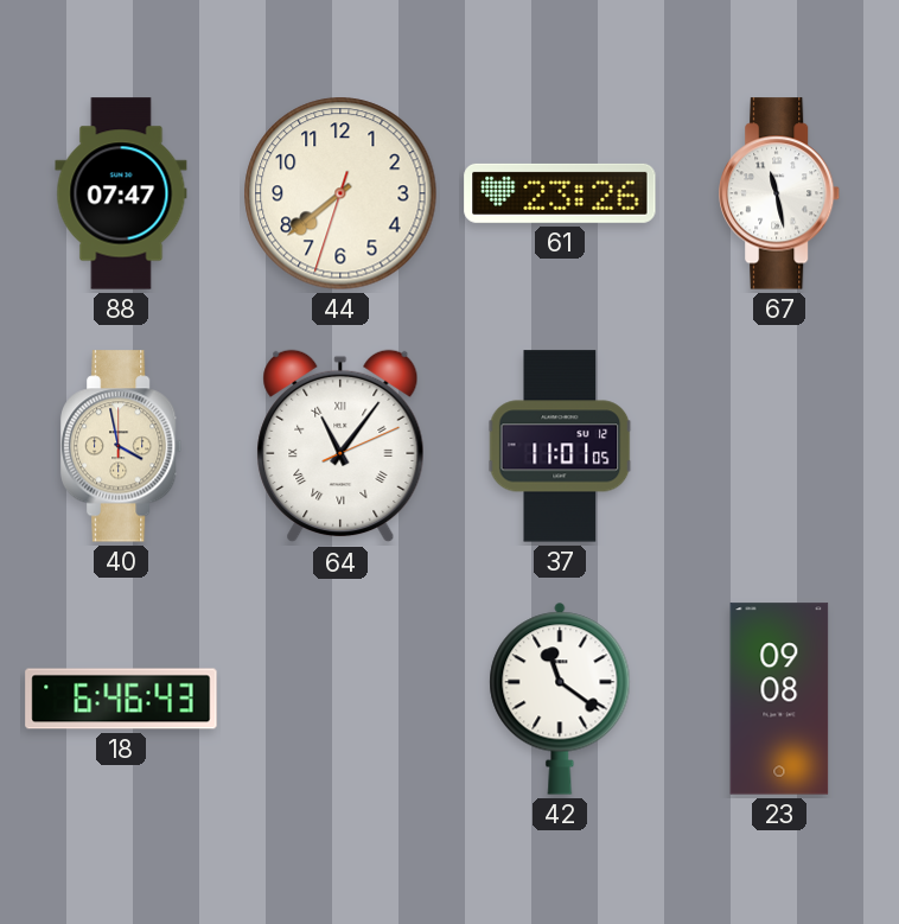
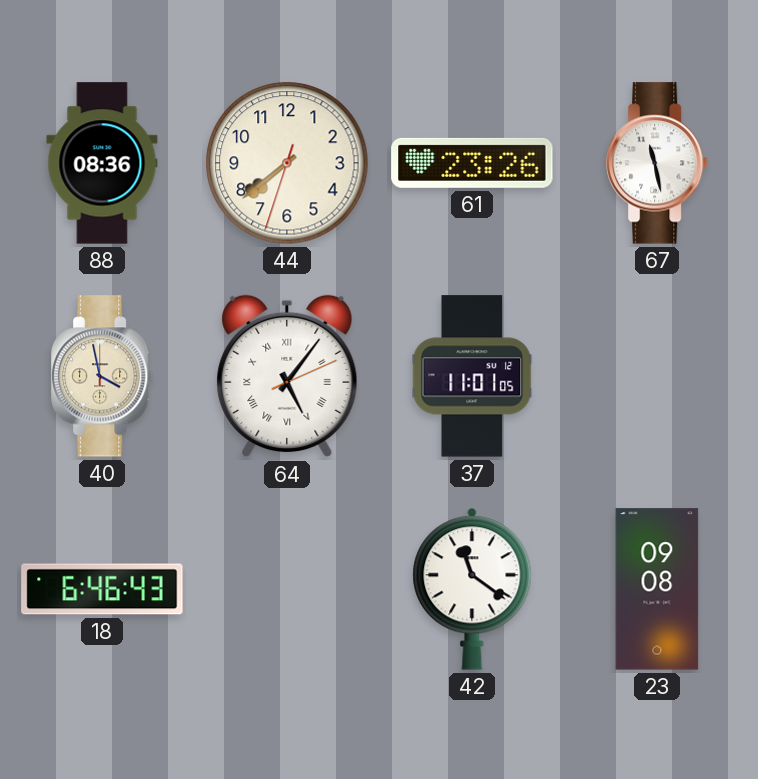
88: 07:47 -> 08:36 (102, 163)
64: 11:06 -> 5:06 (287, 376)
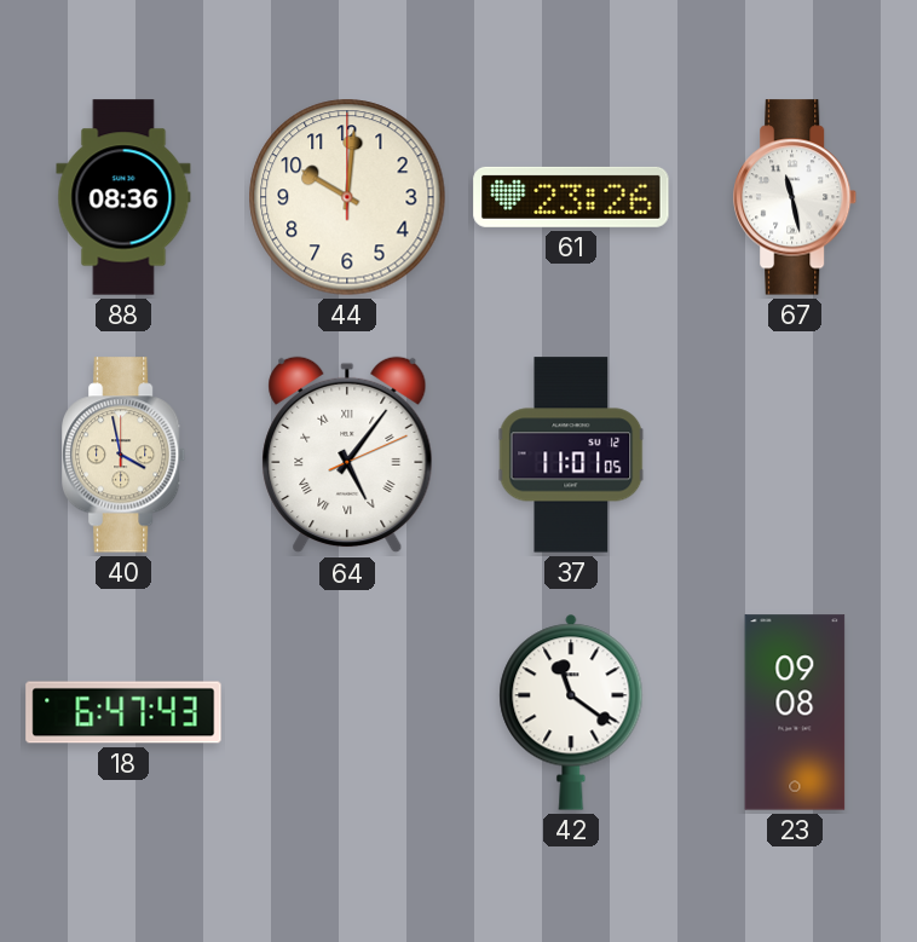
44: 7:38 -> 10:01 (347, 197)
18: 6:46 -> 6:47 (123, 712)
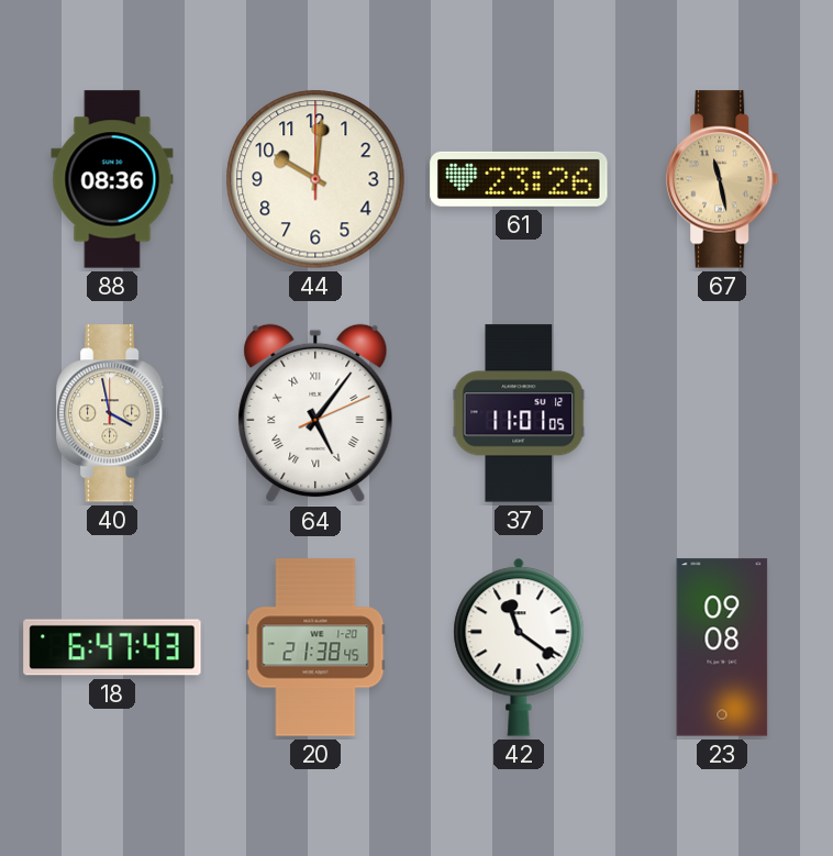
67 dial: white -> champagne (723, 179)
20: none -> 21:38 (315, 647)
